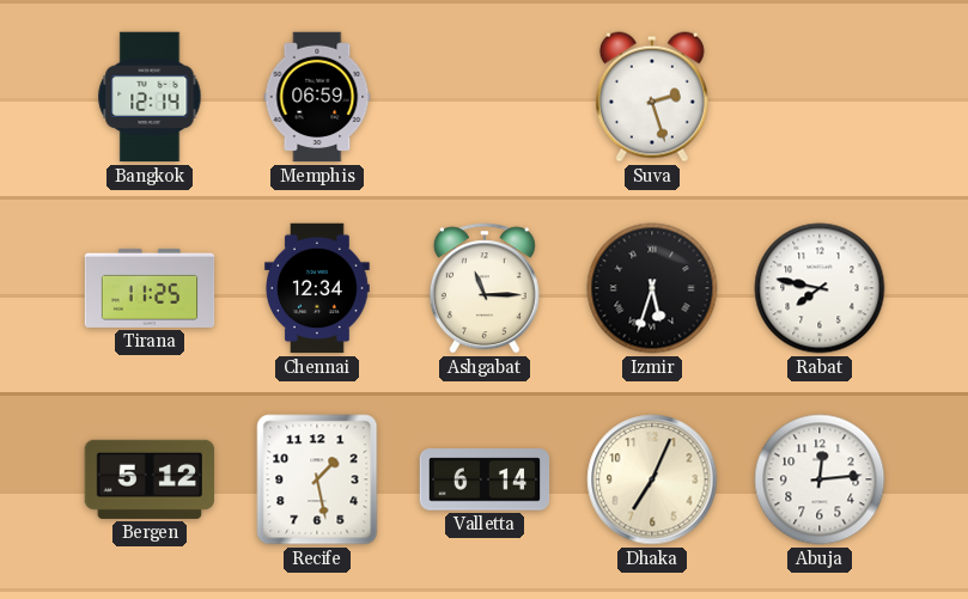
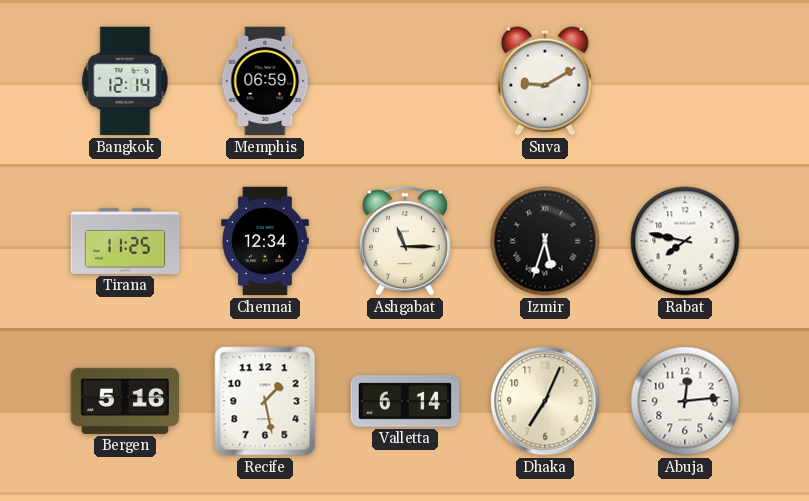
Suva: 2:27 -> 9:10 (545, 81)
Bergen: 5:12 -> 5:16 (124, 401)
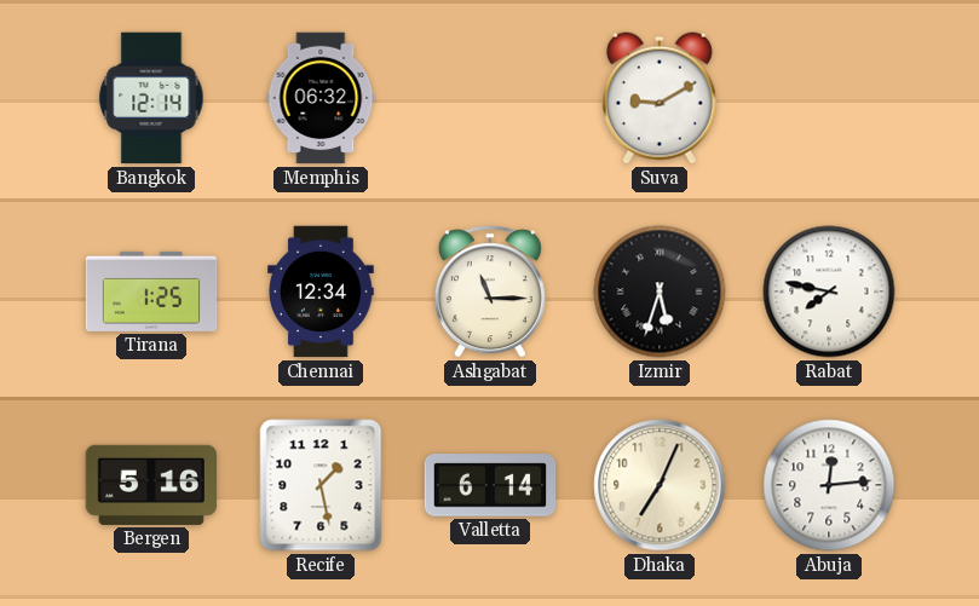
Memphis: 06:59 -> 06:32 (321, 98)
Tirana: 11:25 -> 1:25 (151, 292)
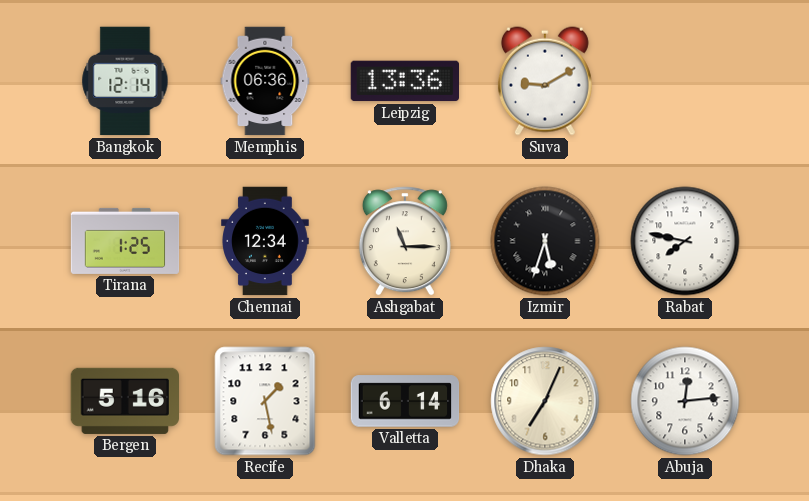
Memphis: 06:32 -> 06:36 (265, 81)
Leipzig: none -> 13:36 (404, 81)
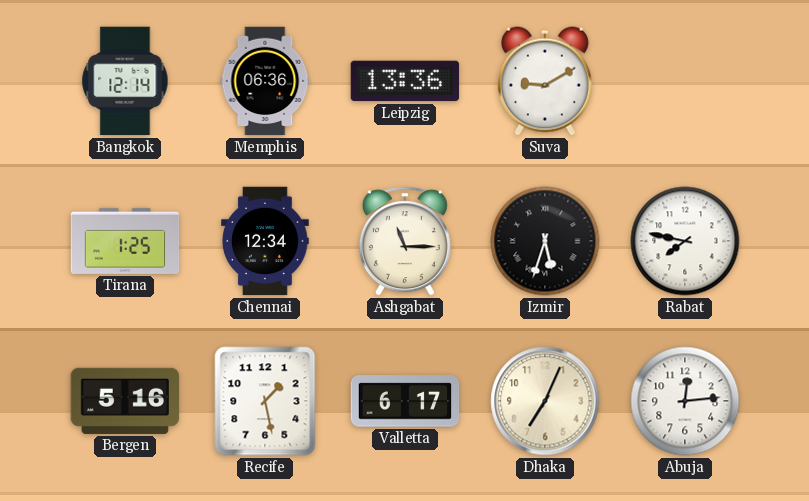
Valletta: 6:14 -> 6:17 (405, 401)
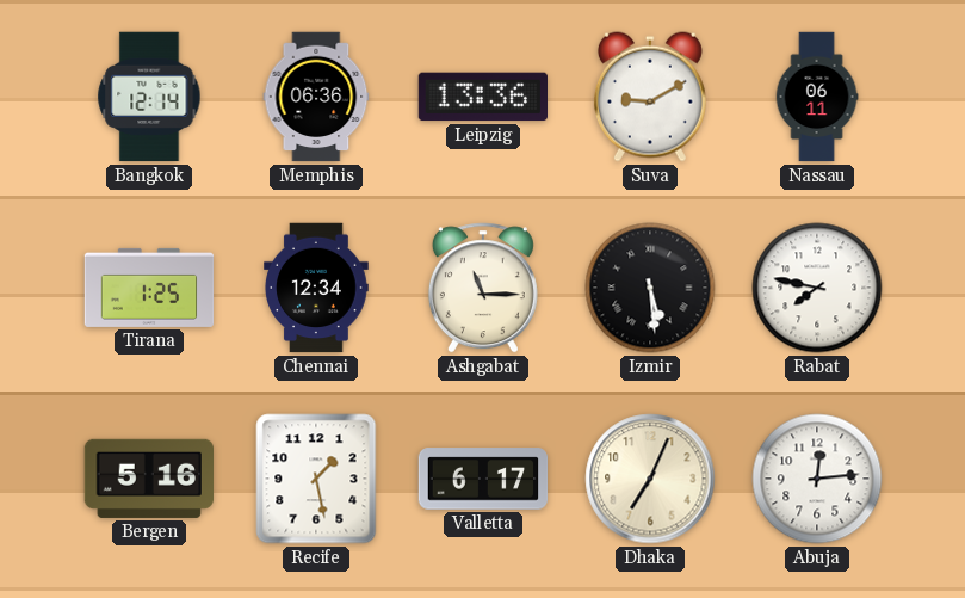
Nassau: none -> 06:11 (817, 97)
Izmir: 5:33 -> 5:29 (650, 288)
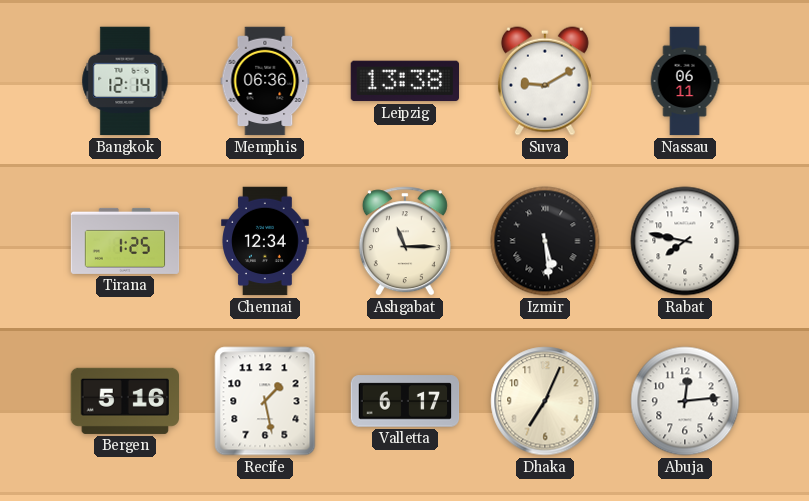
Leipzig: 13:36 -> 13:38 (404, 81)
